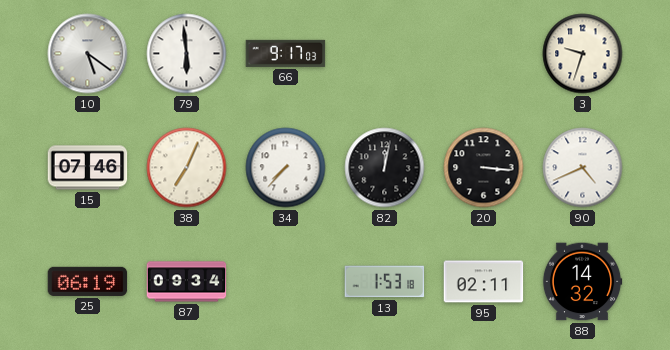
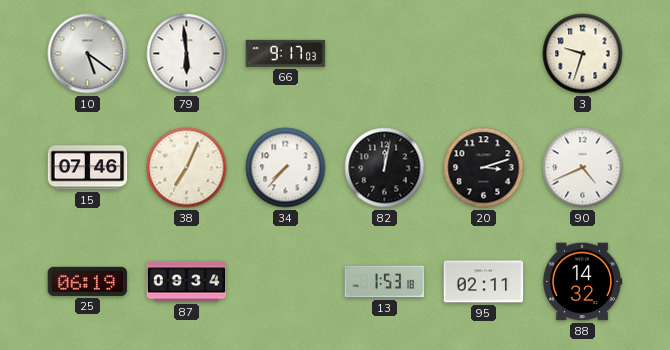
20: 3:16 -> 3:12 (484, 168)
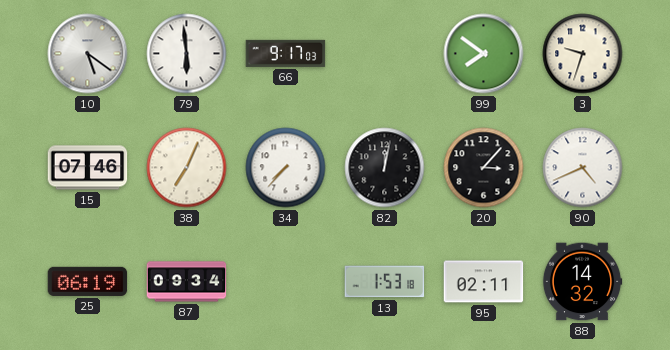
99: none -> 7:51 (484, 54)
20: 3:12 -> 3:07 (484, 168)
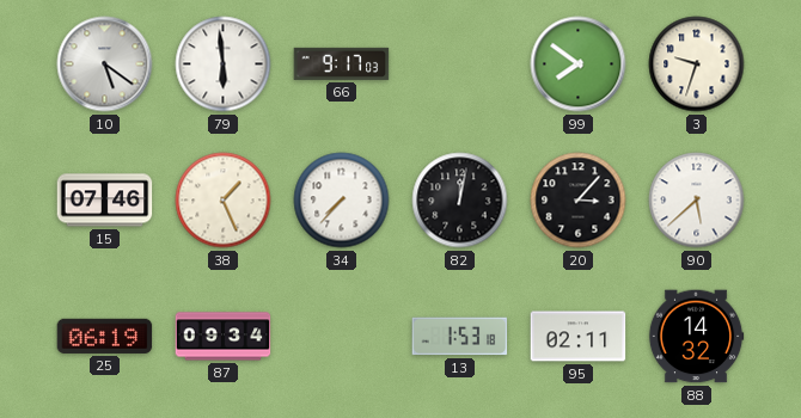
38: 7:04 -> 1:26 (224, 201)
90: 4:41 -> 5:38 (697, 201)
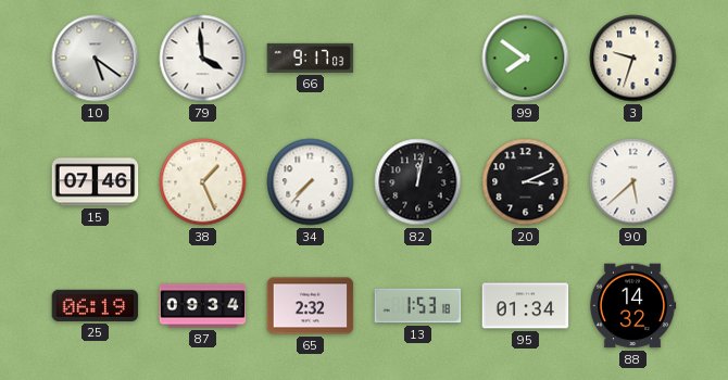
79: 5:59 -> 3:59 (203, 59)
20: 3:07 -> 3:11 (526, 182)
65: none -> 2:32 (311, 306)
95: 02:11 -> 01:34 (526, 306)
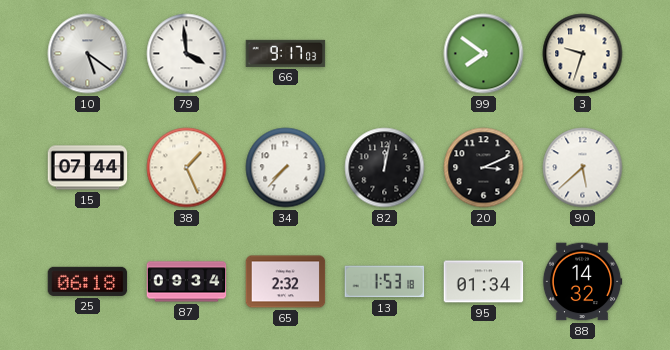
15: 07:46 -> 07:44 (88, 168)
25: 06:19 -> 06:18 (88, 281)
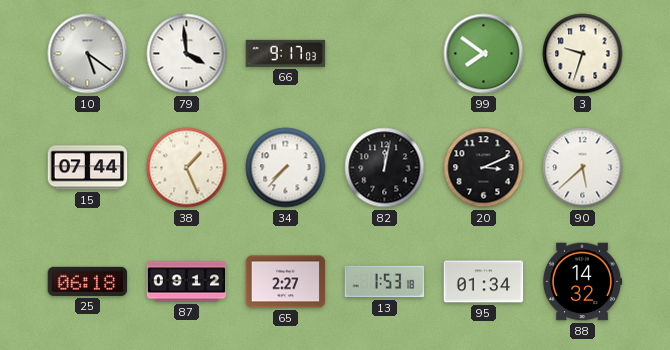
87: 09:34 -> 09:12 (187, 282)
65: 2:32 -> 2:27 (286, 282)
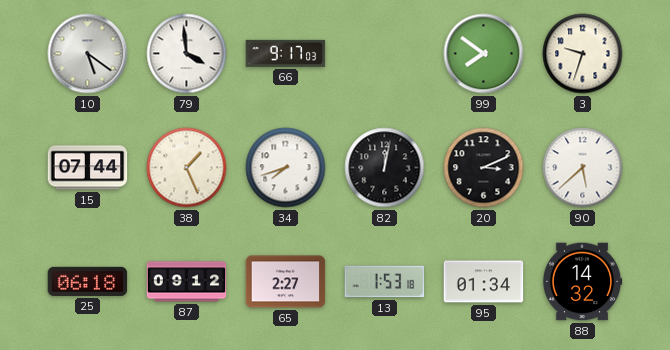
34: 7:37 -> 7:42 (286, 168)
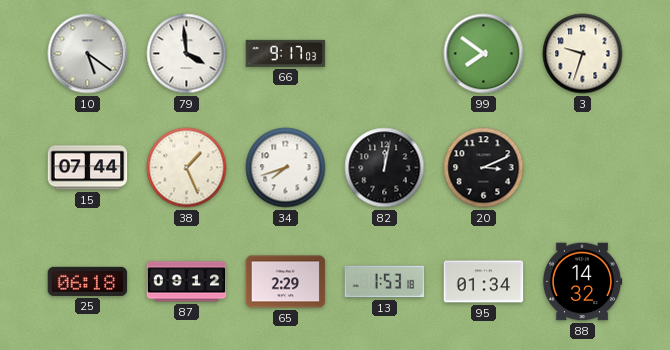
90: 5:38 -> none (583, 168)
65: 2:27 -> 2:29 (286, 282)
